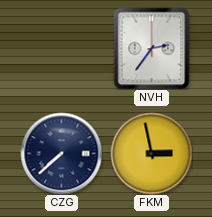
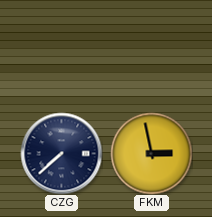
NVH: 2:36 -> none (152, 48)
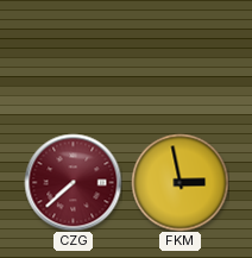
CZG dial: navy -> burgundy (73, 182)
